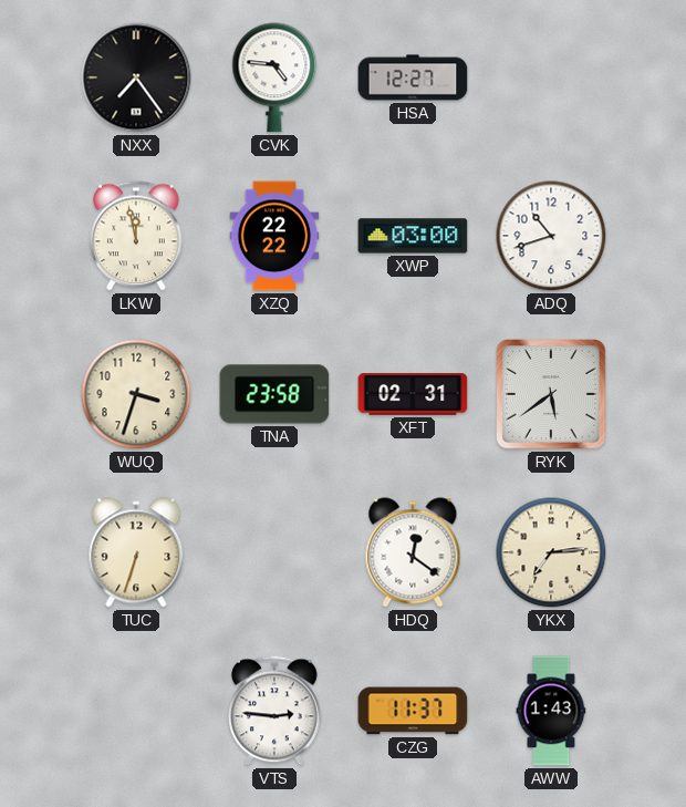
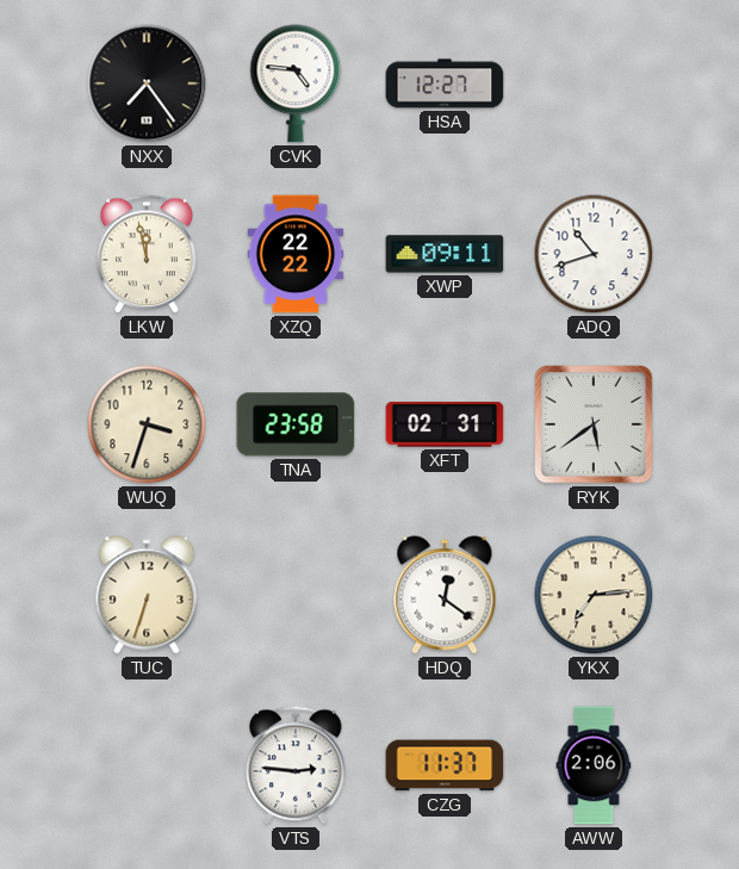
XWP: 03:00 -> 09:11 (445, 254)
AWW: 1:43 -> 2:06 (594, 765)
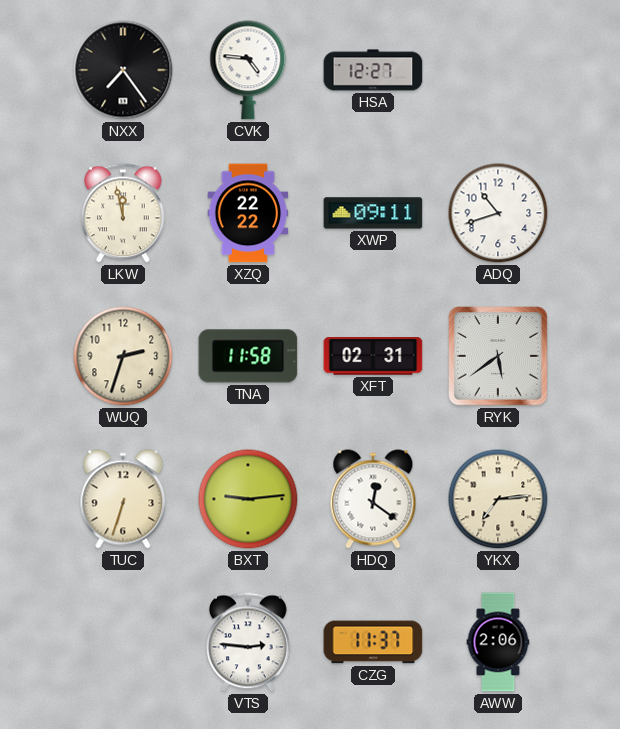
WUQ: 3:33 -> 2:33 (123, 356)
TNA: 23:58 -> 11:58 (248, 356)
BXT: none -> 9:14 (248, 499)
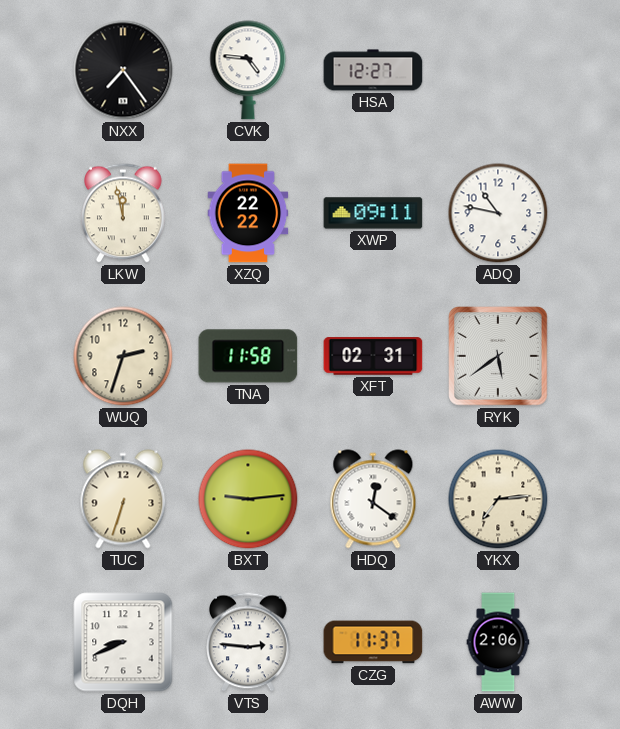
ADQ: 10:42 -> 10:47 (498, 213)
DQH: none -> 8:41 (123, 642)
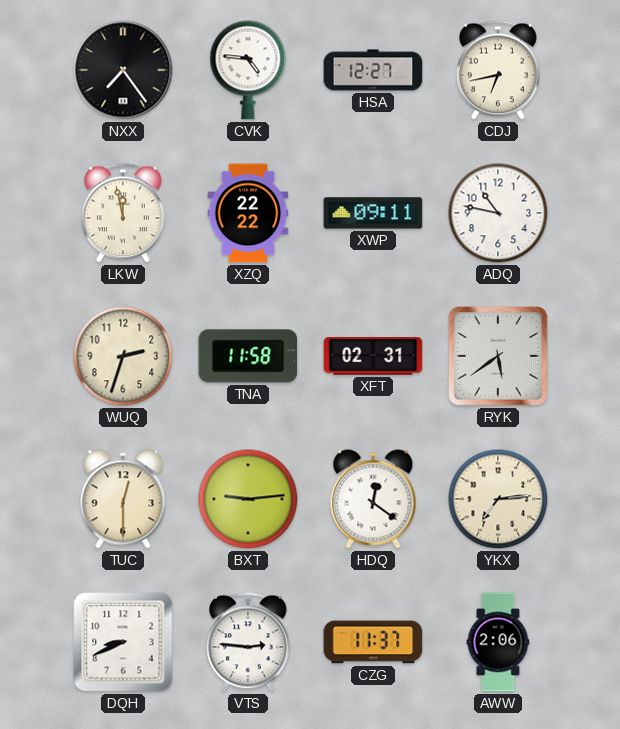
CDJ: none -> 6:43 (498, 70)
TUC: 6:33 -> 12:30 (123, 499)
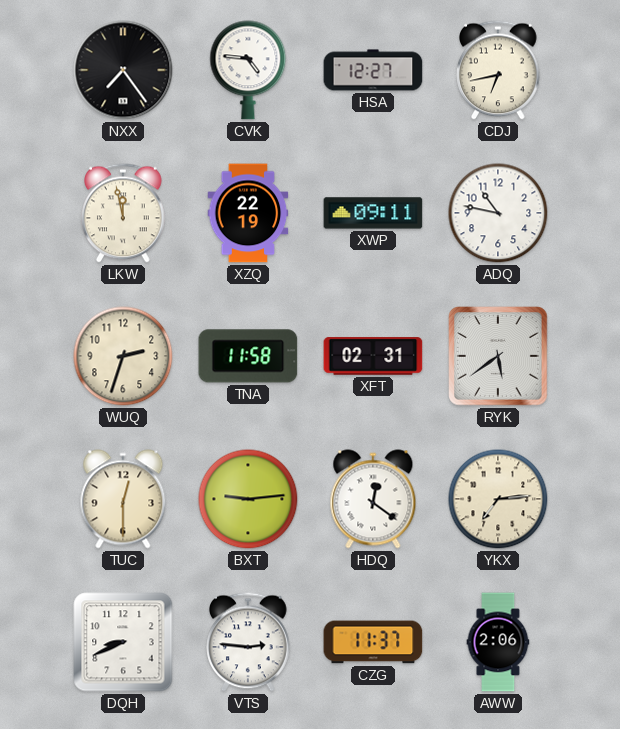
XZQ: 22:22 -> 22:19 (248, 213)
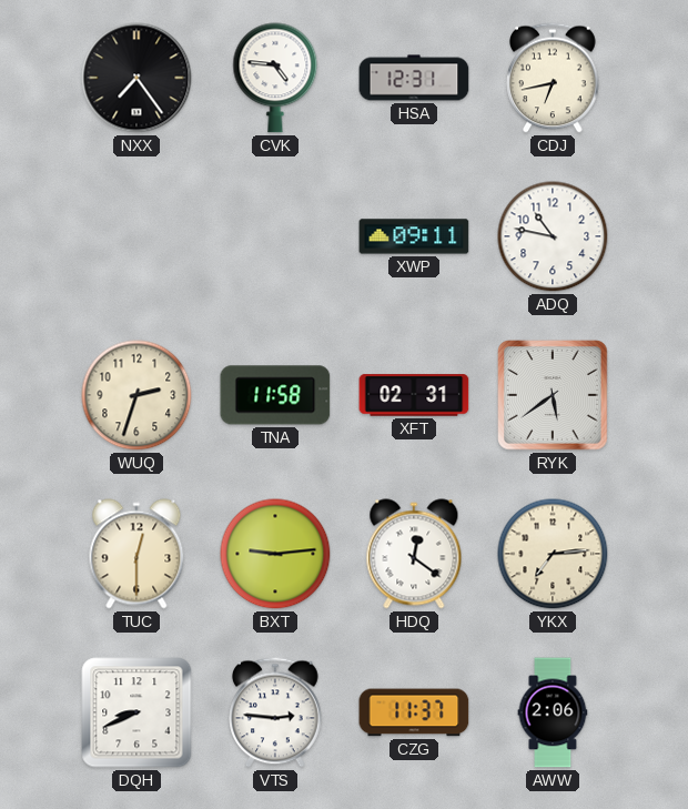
HSA: 12:27 -> 12:31 (414, 78)
LKW: 11:58 -> none (123, 213)
XZQ: 22:19 -> none (248, 213)
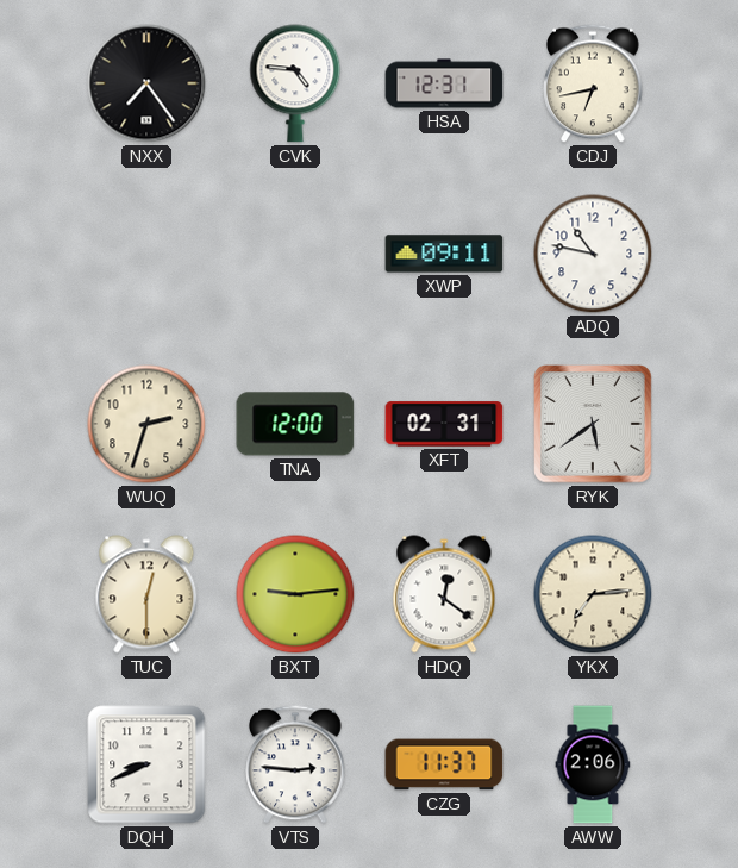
TNA: 11:58 -> 12:00 (295, 424)
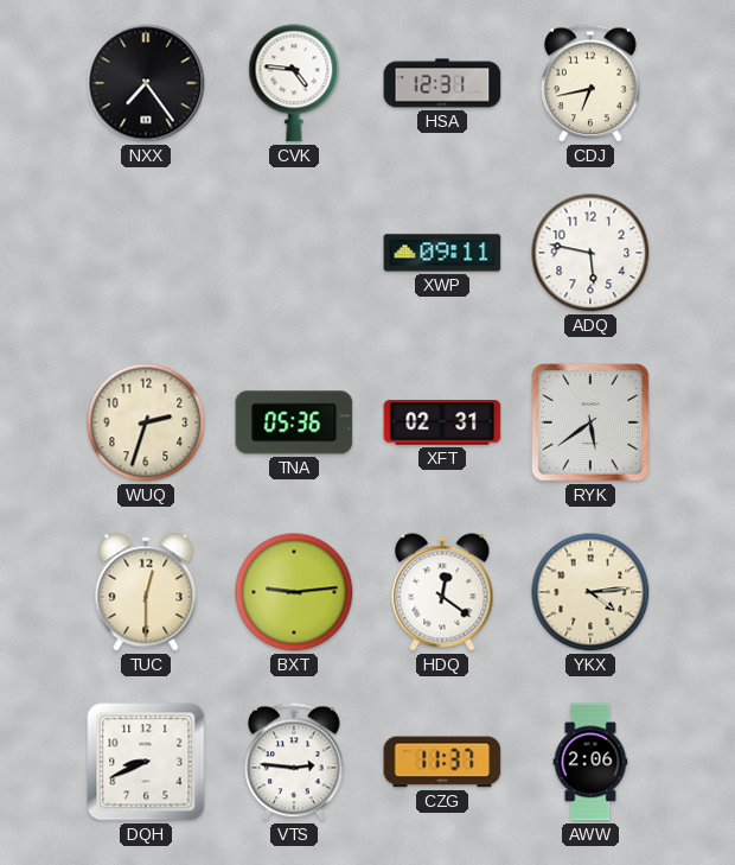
ADQ: 10:47 -> 5:47 (590, 253)
TNA: 12:00 -> 05:36 (294, 422)
YKX: 7:14 -> 4:14 (590, 592)
